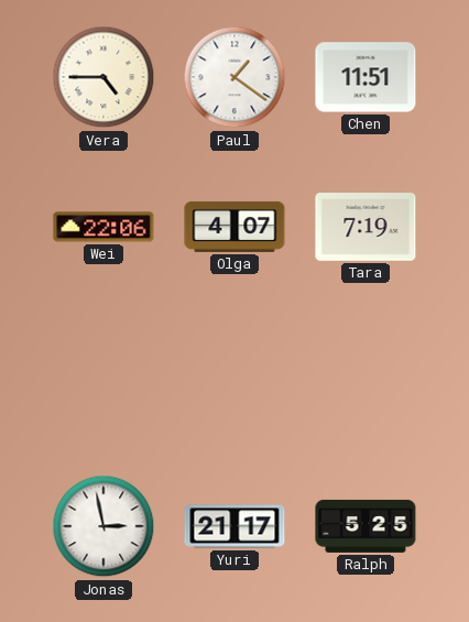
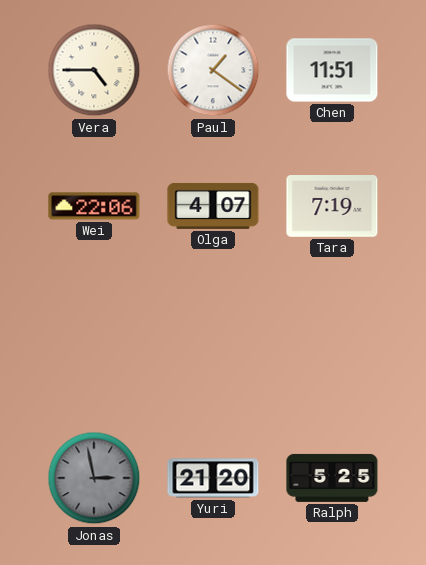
Jonas dial: white -> grey (94, 478)
Yuri: 21:17 -> 21:20 (213, 478)
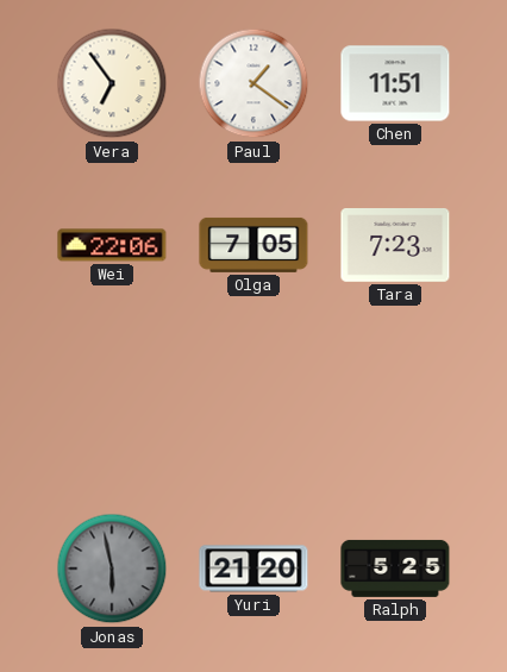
Vera: 4:45 -> 6:54 (112, 83)
Olga: 4:07 -> 7:05 (253, 245)
Tara: 7:19 -> 7:23 (395, 246)
Jonas: 2:58 -> 5:58 (112, 569)
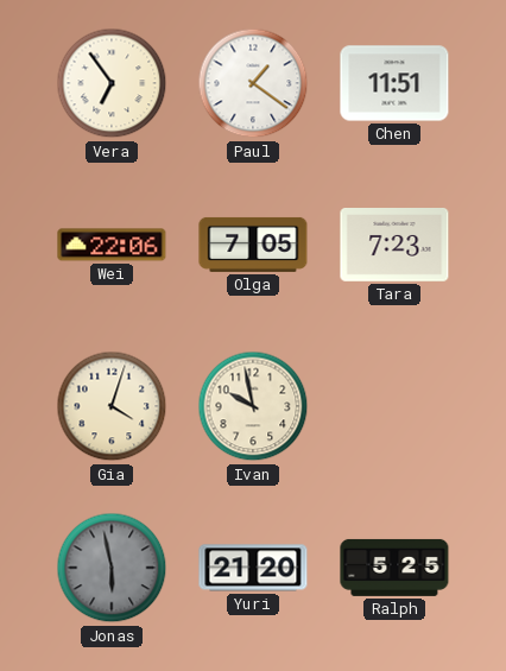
Gia: none -> 4:03 (112, 406)
Ivan: none -> 9:58 (253, 406)
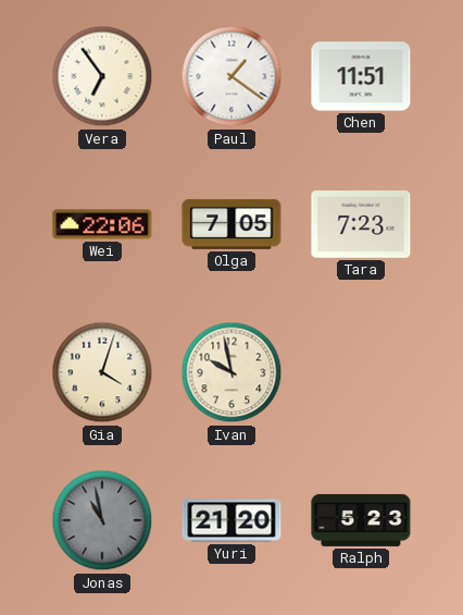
Jonas: 5:58 -> 10:58 (102, 520)
Ralph: 5:25 -> 5:23 (361, 520)
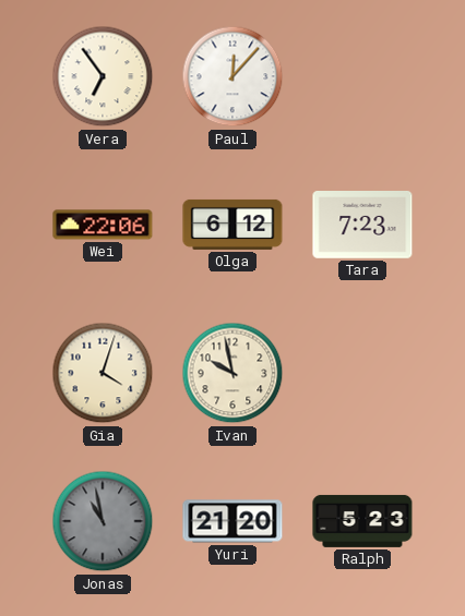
Paul: 1:21 -> 12:07 (233, 76)
Chen: 11:51 -> none (361, 76)
Olga: 7:05 -> 6:12 (233, 225)
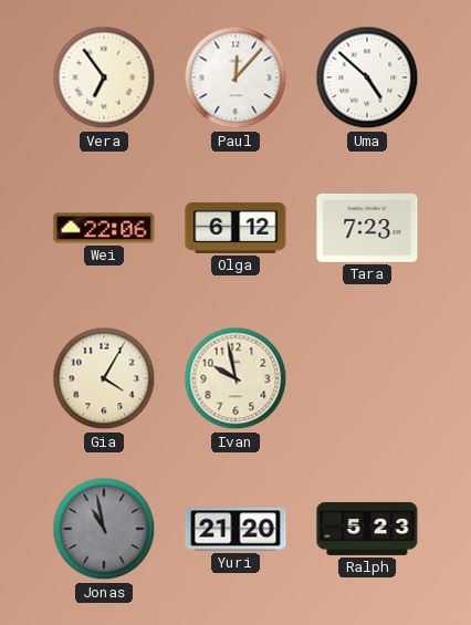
Uma: none -> 4:52 (367, 77)
Gia: 4:03 -> 4:05 (104, 378)
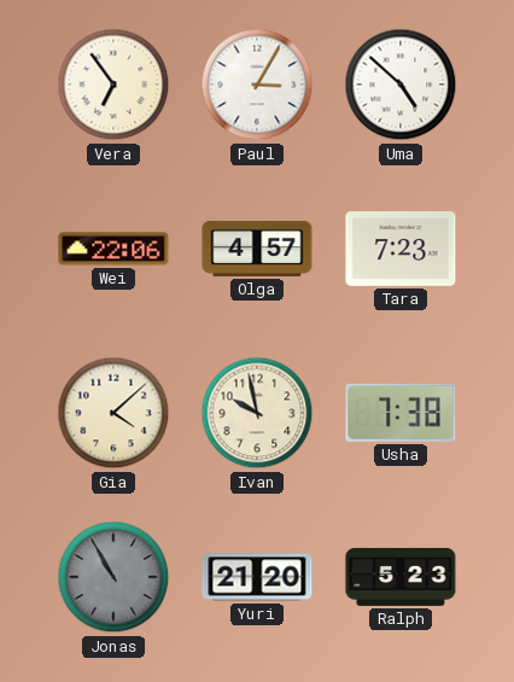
Paul: 12:07 -> 3:05 (257, 84)
Olga: 6:12 -> 4:57 (257, 249)
Gia: 4:05 -> 4:08 (113, 413)
Usha: none -> 7:38 (401, 413)
Jonas: 10:58 -> 10:55 (113, 577)
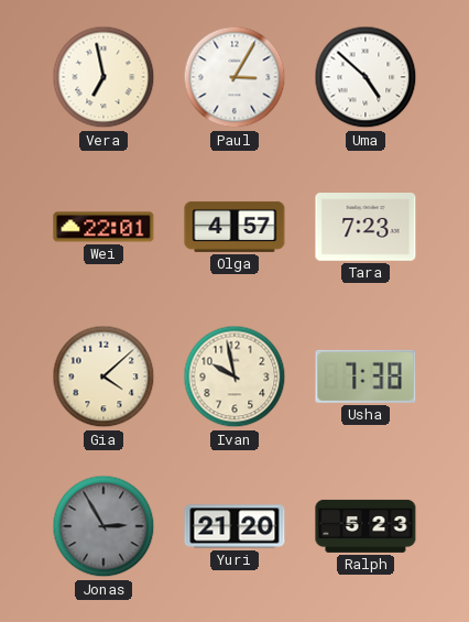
Vera: 6:54 -> 6:58 (103, 77)
Wei: 22:06 -> 22:01 (103, 227)
Jonas: 10:55 -> 2:55 (103, 526)
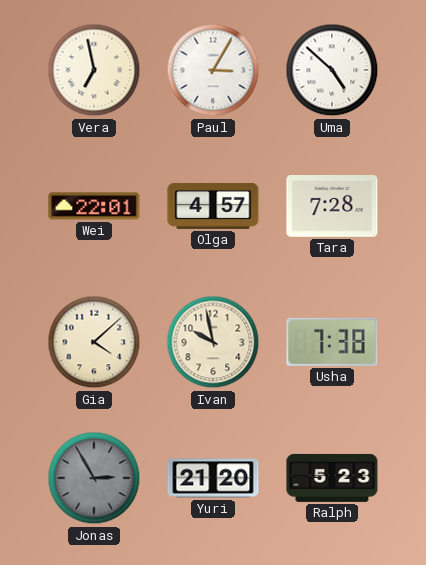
Tara: 7:23 -> 7:28 (332, 207)
